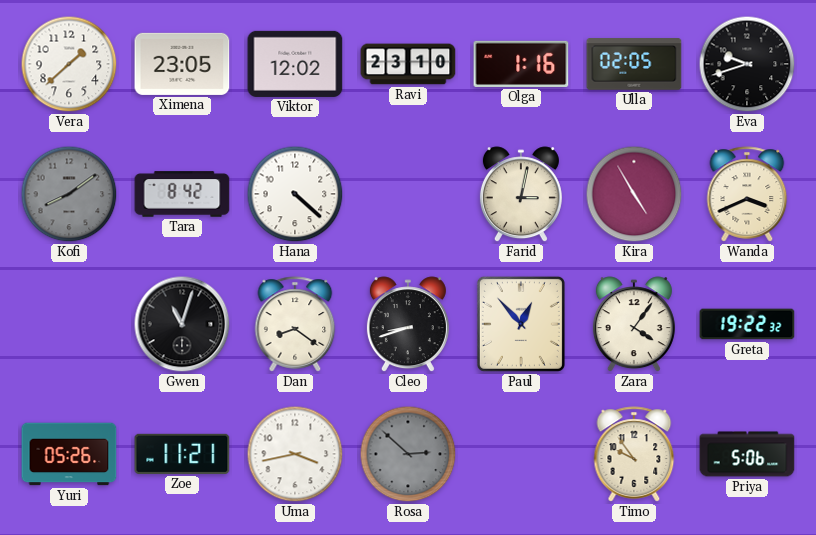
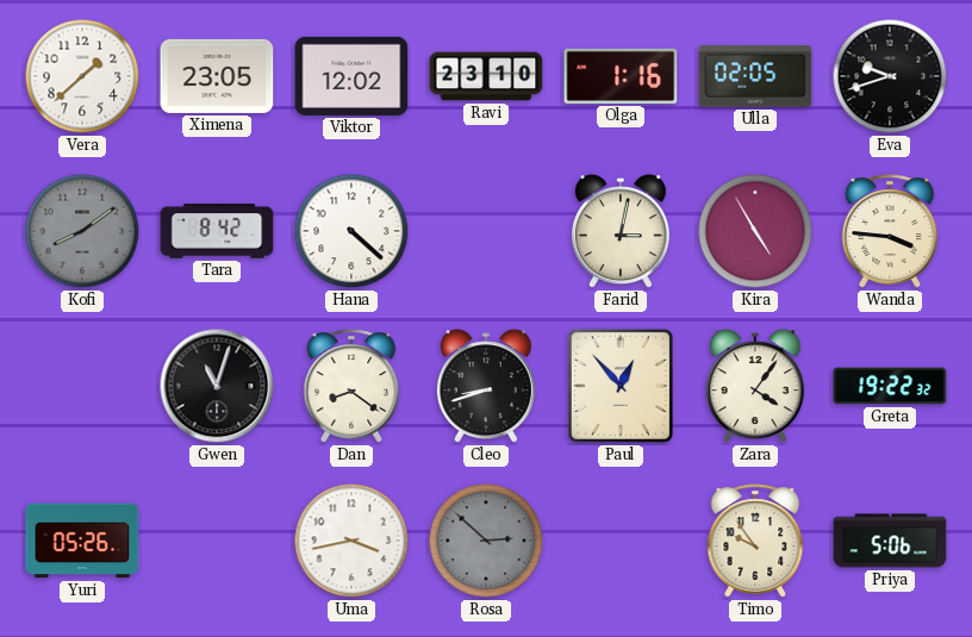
Wanda: 3:41 -> 3:46 (890, 231)
Zoe: 11:21 -> none (182, 454)
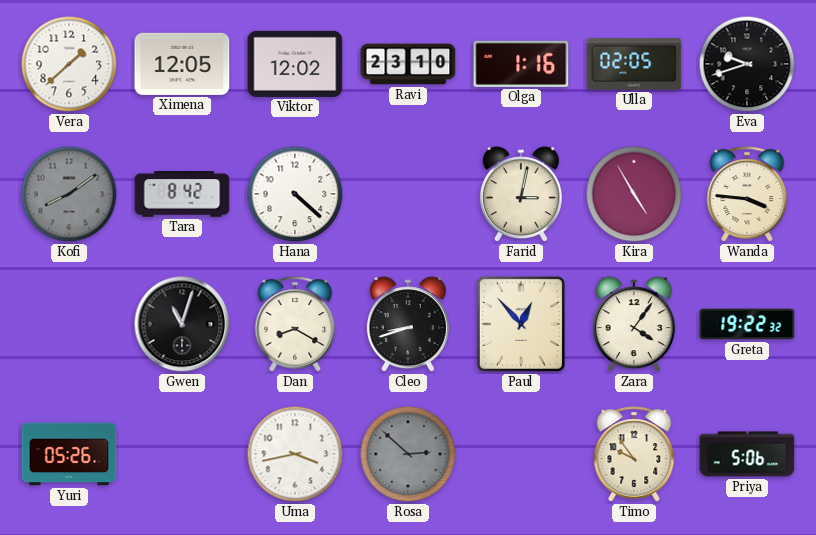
Ximena: 23:05 -> 12:05 (182, 64)
Dan: 8:21 -> 8:20 (295, 324)
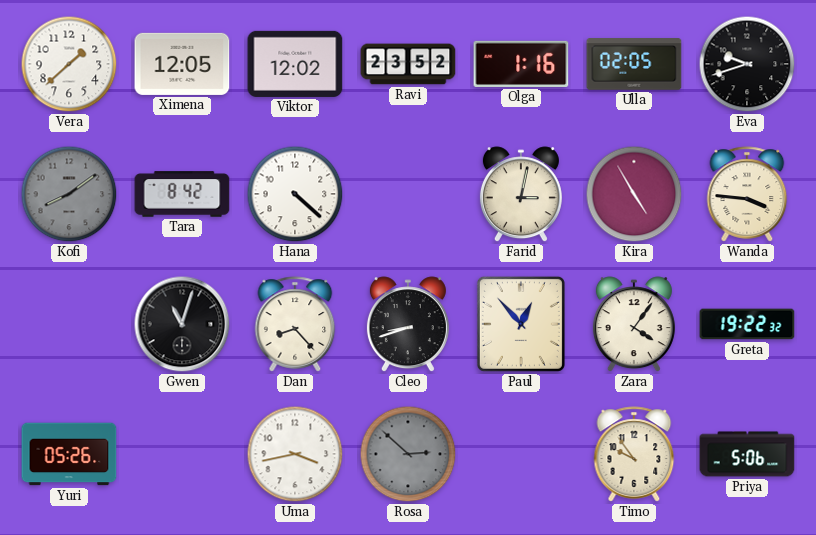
Ravi: 23:10 -> 23:52 (408, 64)
Dan: 8:20 -> 8:23 (295, 324)
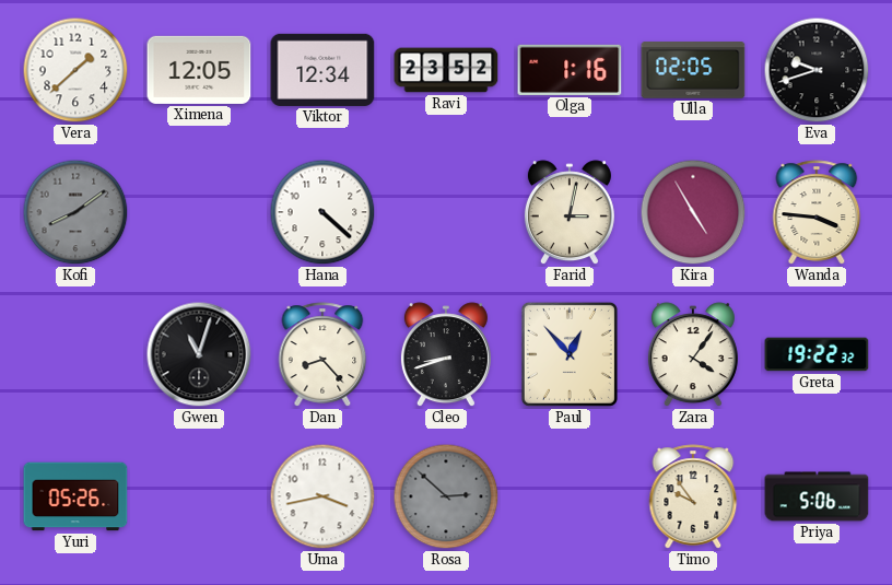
Viktor: 12:02 -> 12:34 (322, 70)
Tara: 8:42 -> none (182, 194)
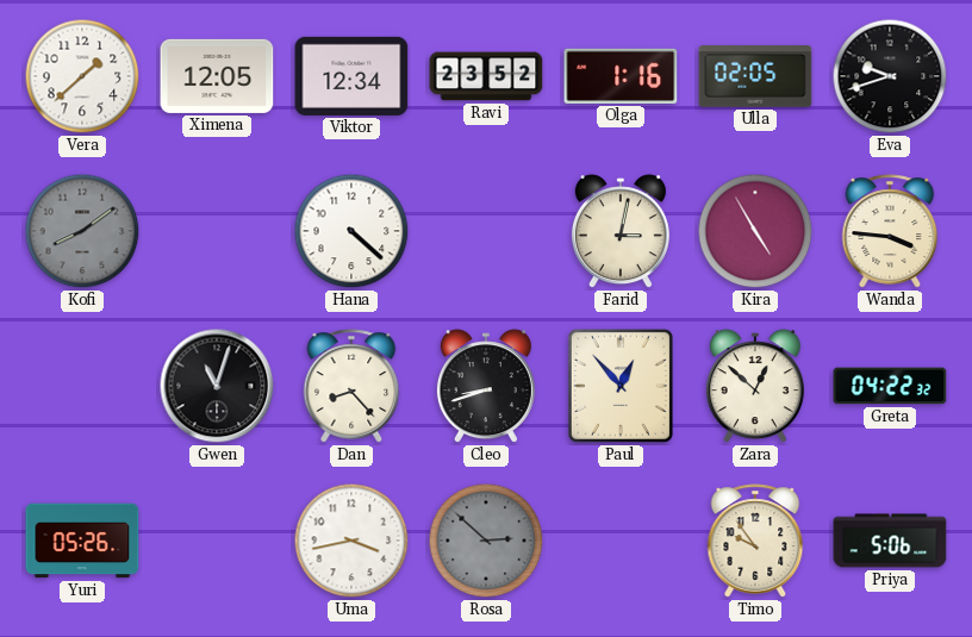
Zara: 4:06 -> 12:52 (755, 387)
Greta: 19:22 -> 04:22 (890, 386)
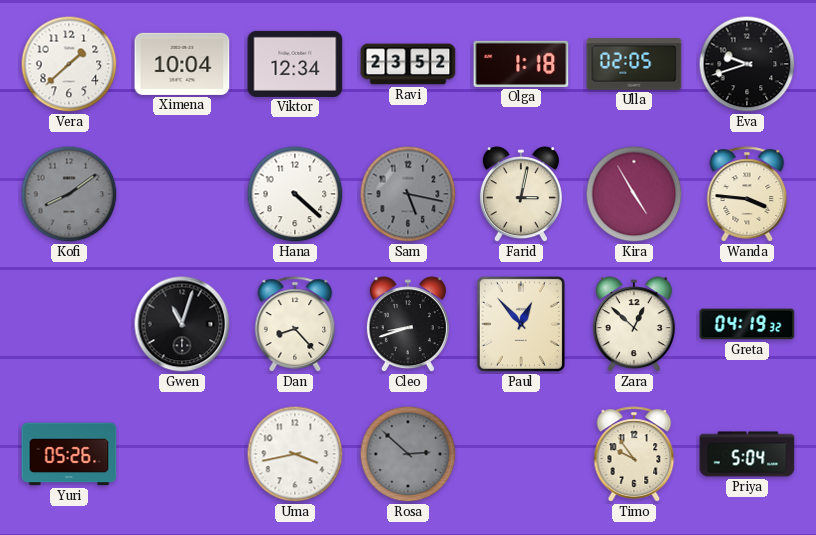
Ximena: 12:05 -> 10:04 (182, 64)
Olga: 1:16 -> 1:18 (521, 64)
Sam: none -> 5:17 (408, 194)
Greta: 04:22 -> 04:19 (747, 324)
Priya: 5:06 -> 5:04 (747, 454)
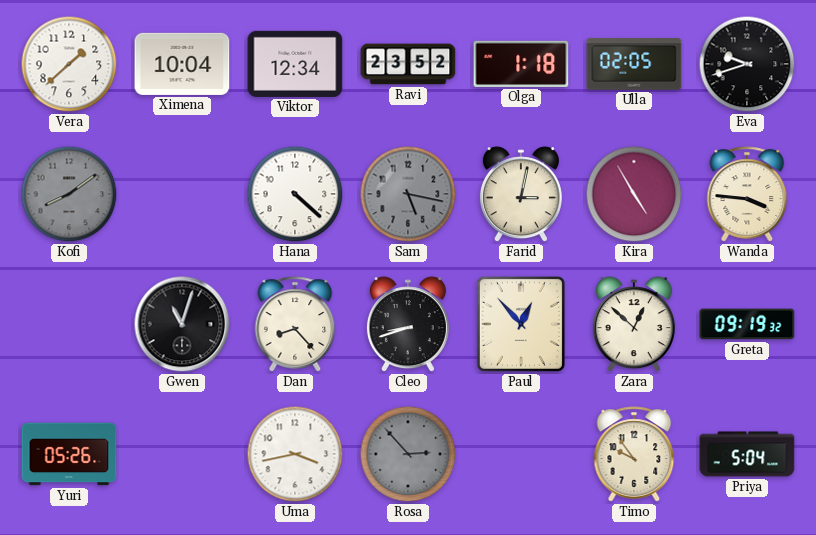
Greta: 04:19 -> 09:19 (747, 324)
Rosa: 2:52 -> 2:53 (408, 454)
